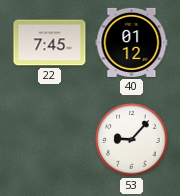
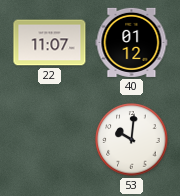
22: 7:45 -> 11:07 (50, 43)
53: 9:07 -> 10:01 (132, 140)
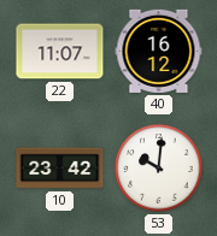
40: 01:12 -> 16:12 (159, 51)
10: none -> 23:42 (60, 169)
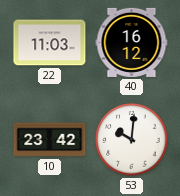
22: 11:07 -> 11:03 (50, 43)
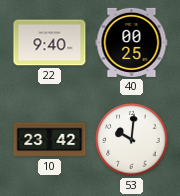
22: 11:03 -> 9:40 (50, 43)
40: 16:12 -> 00:25 (132, 42)
